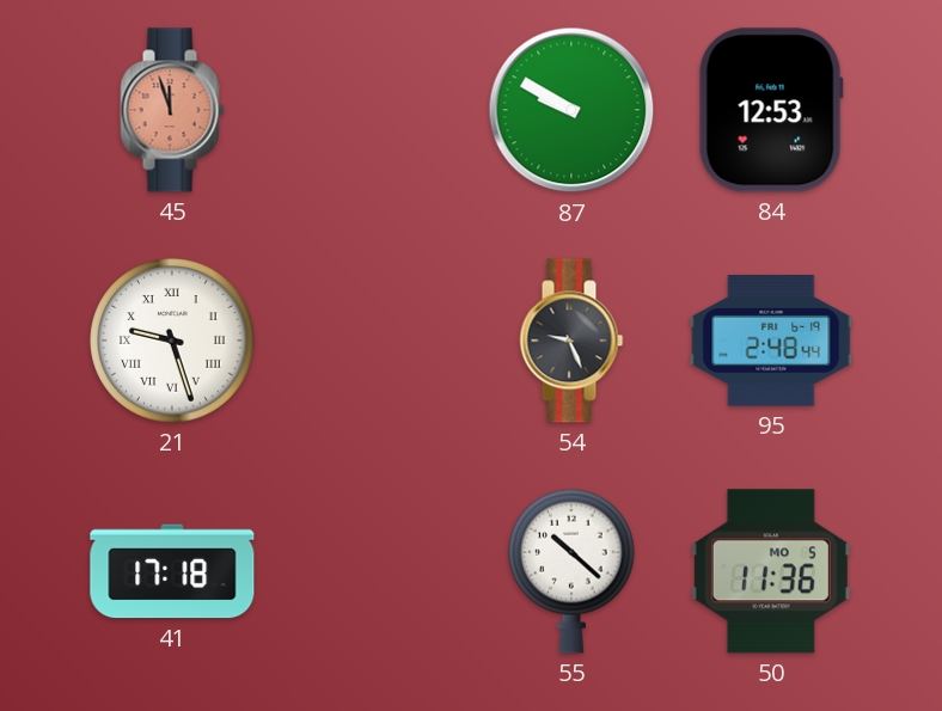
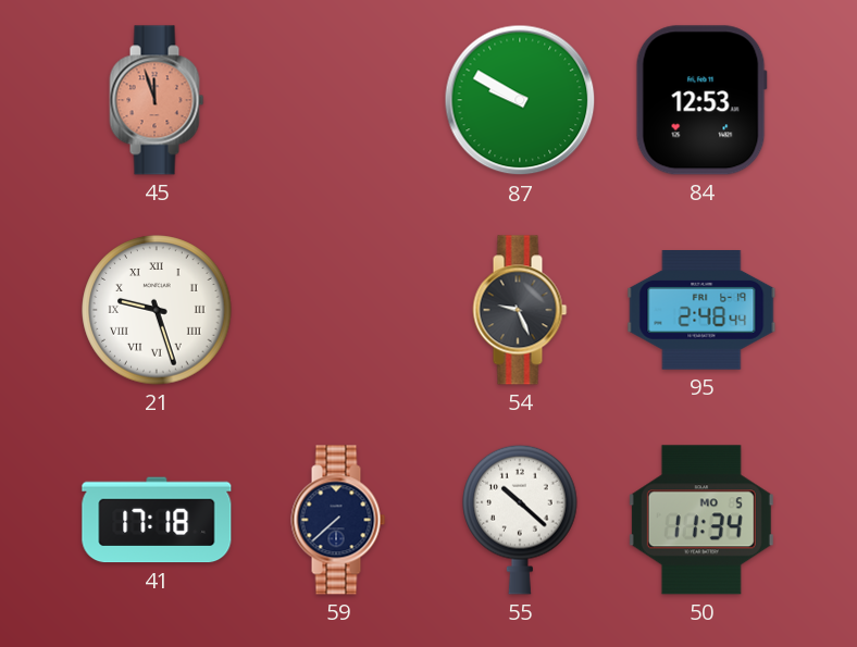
59: none -> 7:38 (338, 520)
50: 11:36 -> 11:34 (701, 520)
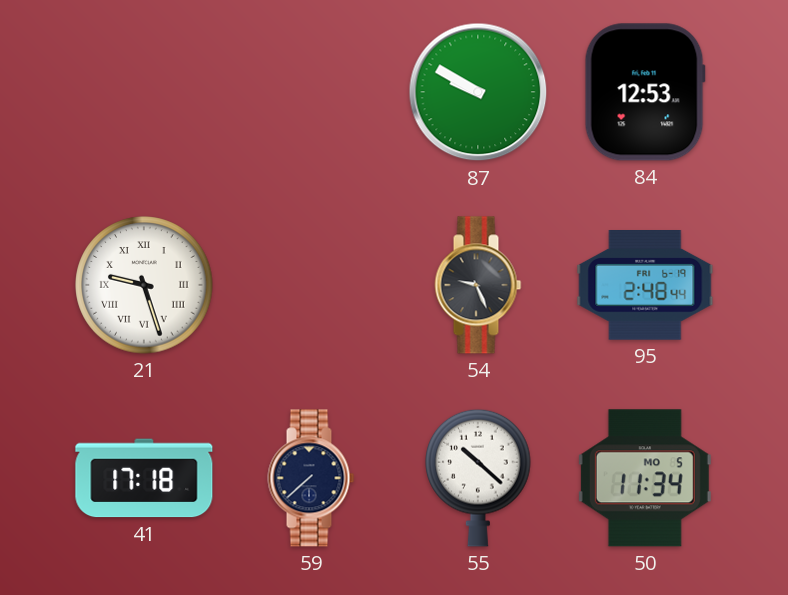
45: 11:57 -> none (157, 100)
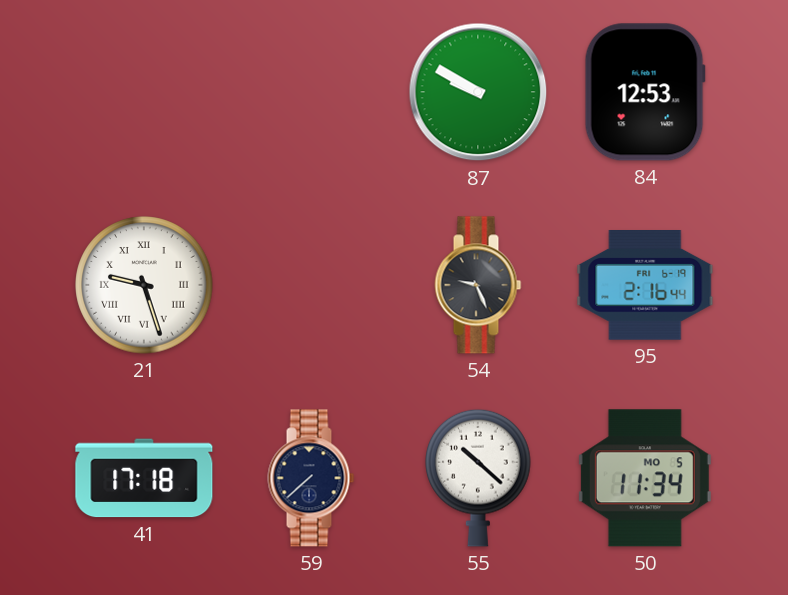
95: 2:48 -> 2:16 (645, 286)
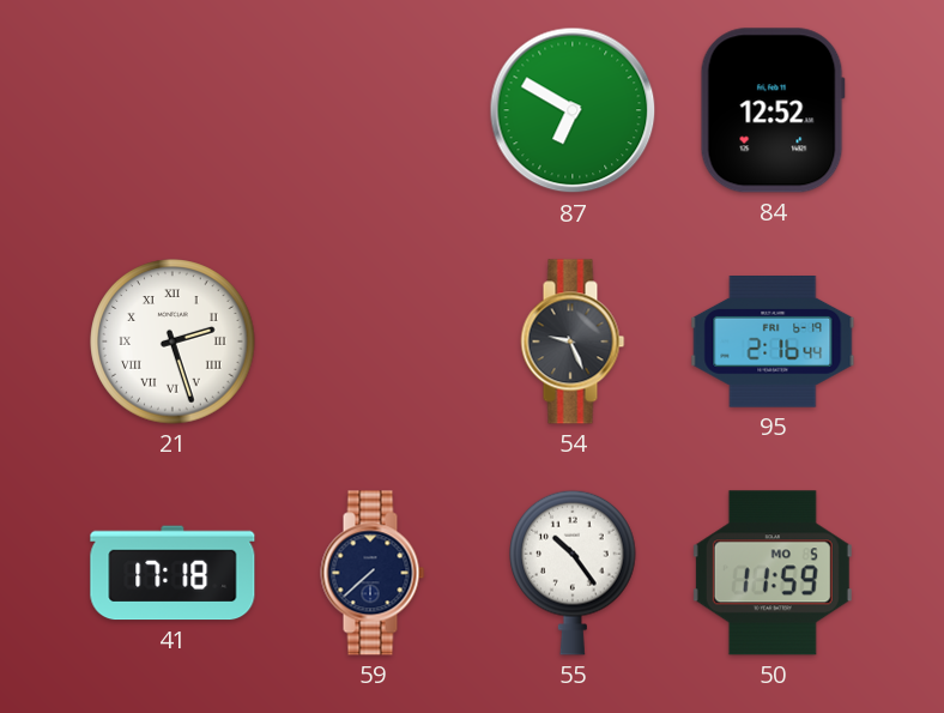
87: 9:50 -> 6:50 (573, 110)
84: 12:53 -> 12:52 (773, 110)
21: 9:27 -> 2:27 (173, 342)
55: 10:22 -> 10:24 (573, 573)
50: 11:34 -> 11:59 (773, 573)
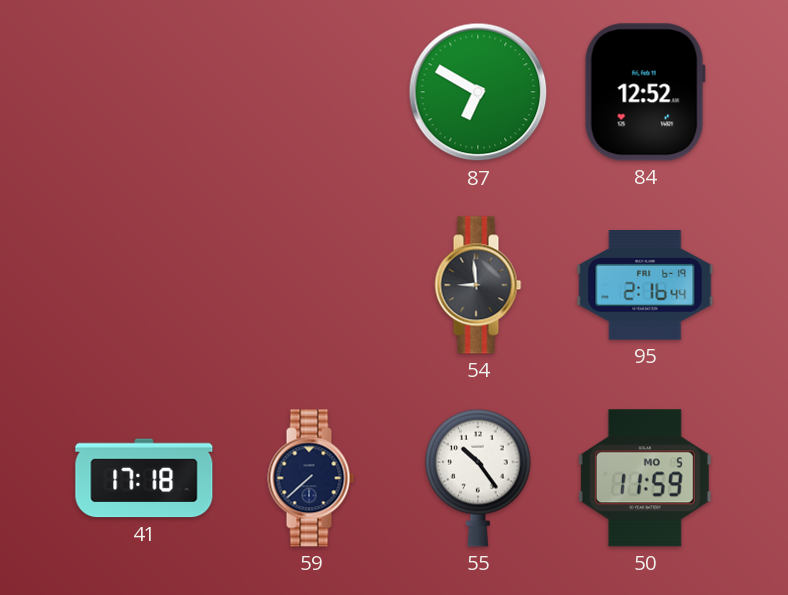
21: 2:27 -> none (173, 342)
54: 9:26 -> 8:59 (478, 285)
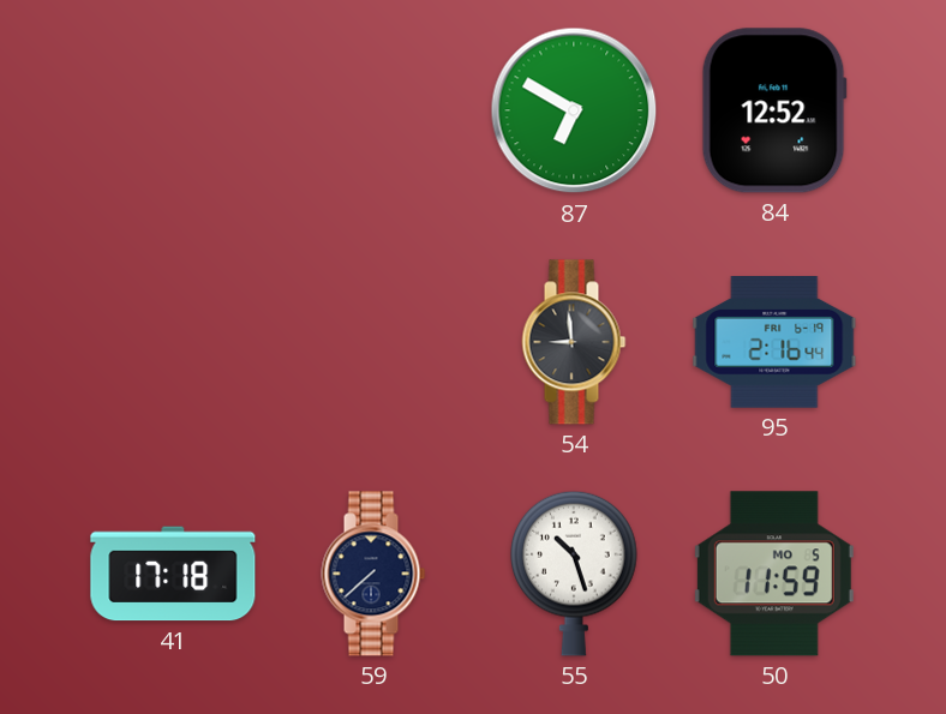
55: 10:24 -> 10:27 (574, 574)
